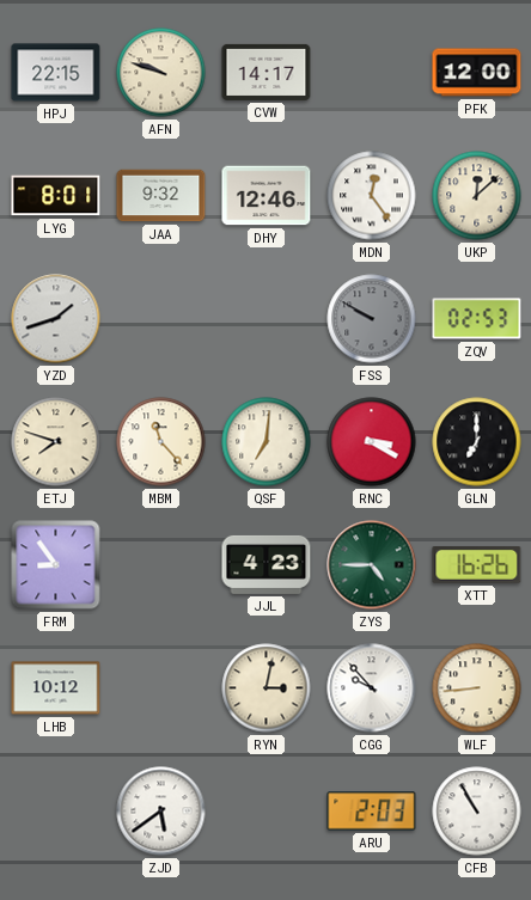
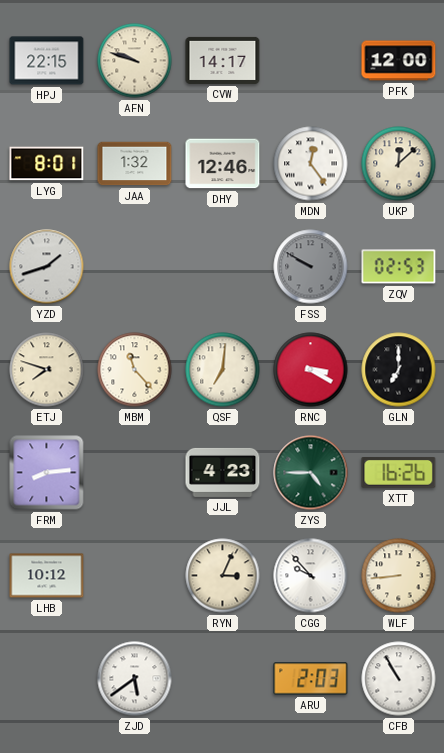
JAA: 9:32 -> 1:32 (135, 164)
FRM: 8:54 -> 8:14 (47, 473)
RYN: 3:02 -> 3:04 (223, 576)
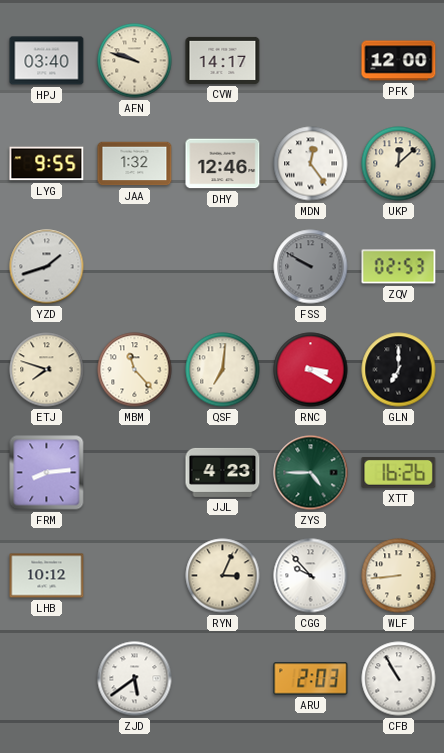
HPJ: 22:15 -> 03:40 (47, 61)
LYG: 8:01 -> 9:55 (47, 164)
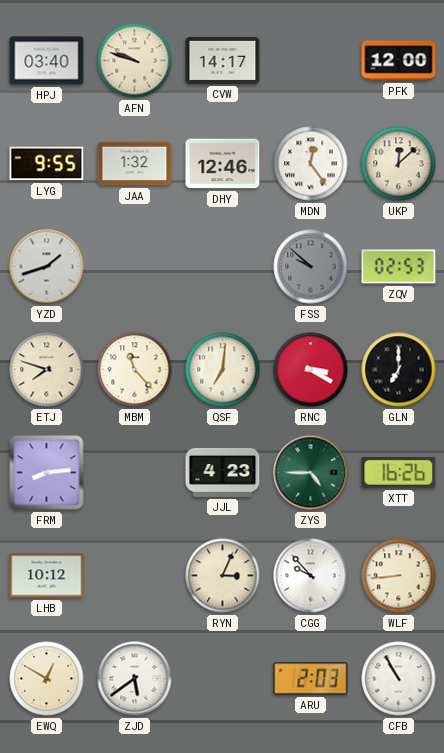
FSS: 9:50 -> 9:52 (311, 267)
EWQ: none -> 12:50 (47, 679)
